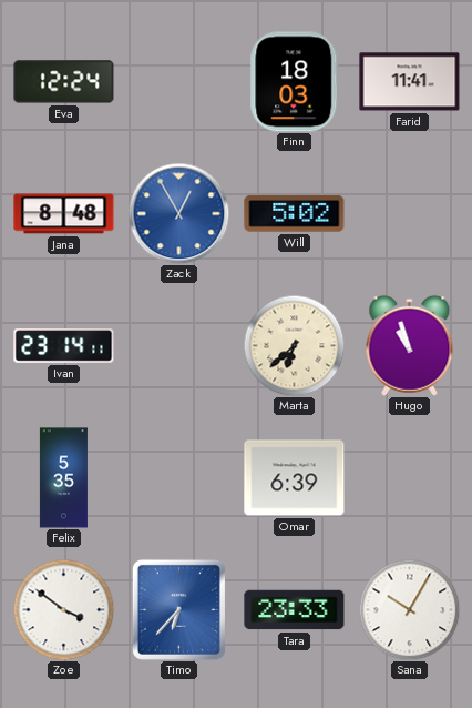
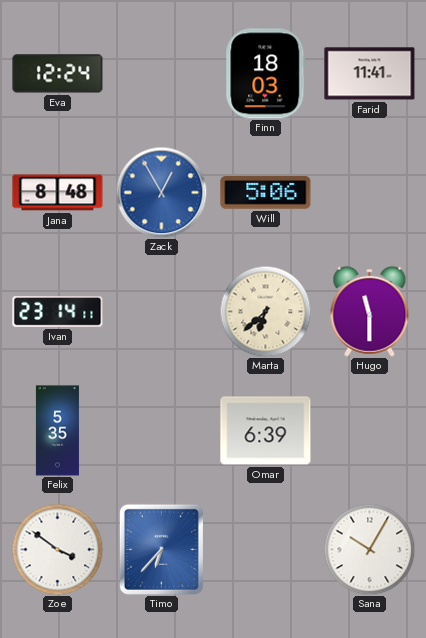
Will: 5:02 -> 5:06 (266, 193)
Hugo: 10:57 -> 11:30 (370, 311)
Tara: 23:33 -> none (295, 610)
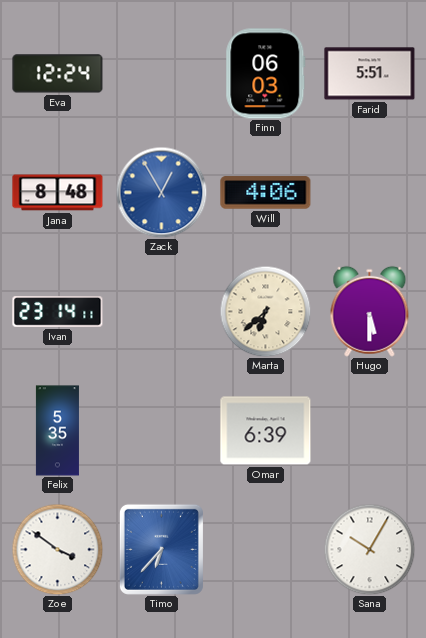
Finn: 18:03 -> 06:03 (266, 74)
Farid: 11:41 -> 5:51 (370, 74)
Will: 5:06 -> 4:06 (266, 193)
Hugo: 11:30 -> 5:30 (370, 311)
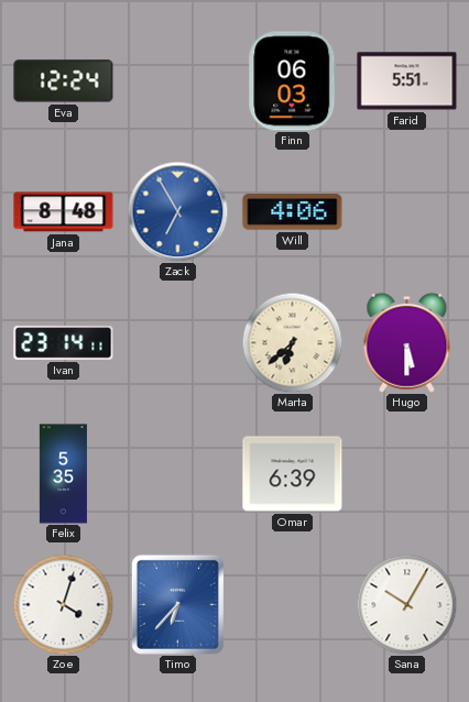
Zack: 12:55 -> 6:55 (177, 211)
Zoe: 3:51 -> 4:03 (63, 604)
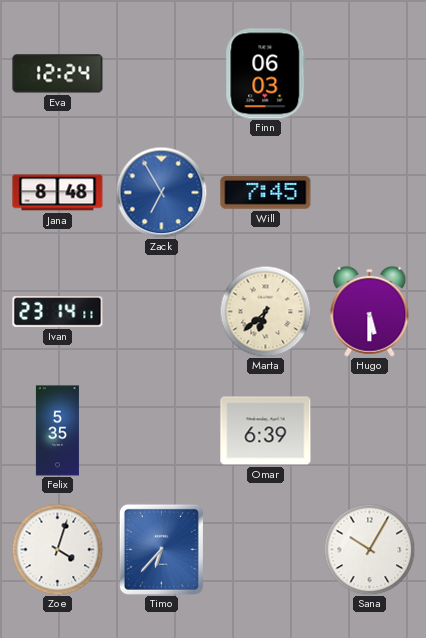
Farid: 5:51 -> none (407, 81)
Will: 4:06 -> 7:45 (266, 193)
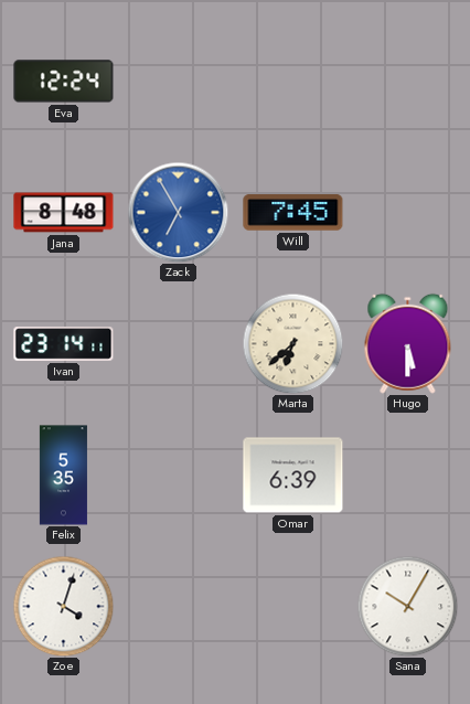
Finn: 06:03 -> none (266, 74)
Timo: 6:37 -> none (161, 549)
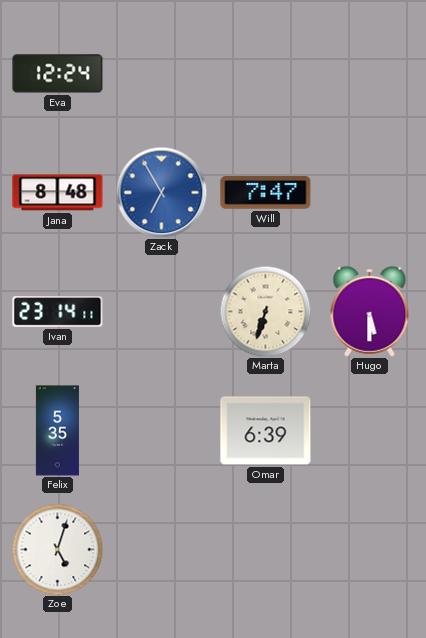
Will: 7:45 -> 7:47 (266, 193)
Marta: 6:38 -> 6:33 (265, 311)
Zoe: 4:03 -> 5:03 (57, 549)
Sana: 10:05 -> none (407, 606)
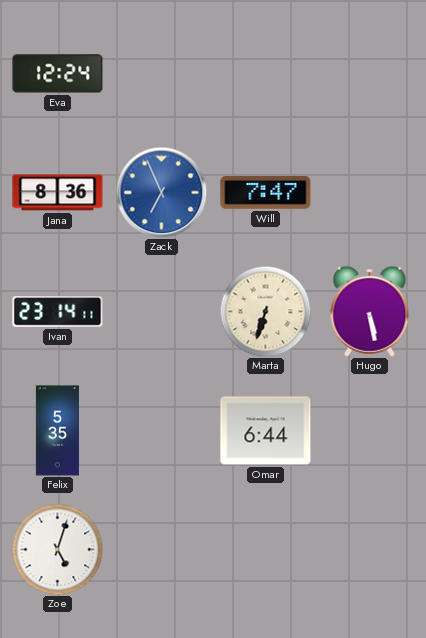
Jana: 8:48 -> 8:36 (58, 193)
Zack: 6:55 -> 6:56 (161, 192)
Hugo: 5:30 -> 5:28 (370, 311)
Omar: 6:39 -> 6:44 (266, 431)
